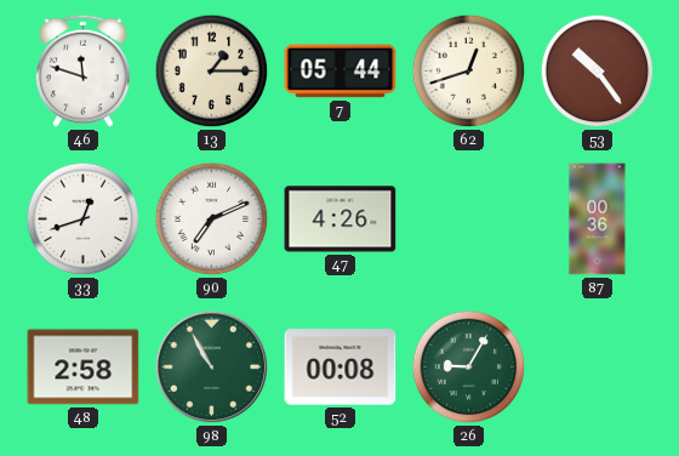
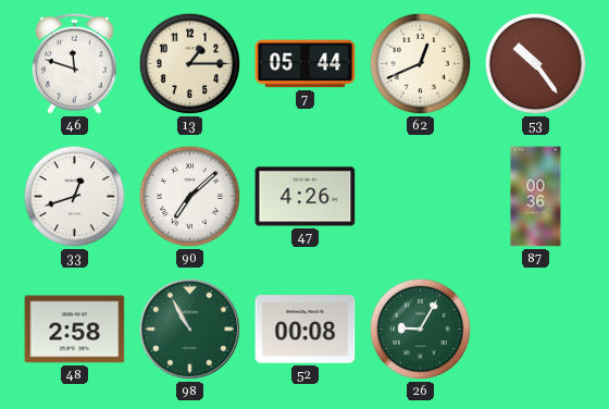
62: 12:42 -> 12:41 (421, 64)
90: 7:11 -> 7:08 (190, 197)
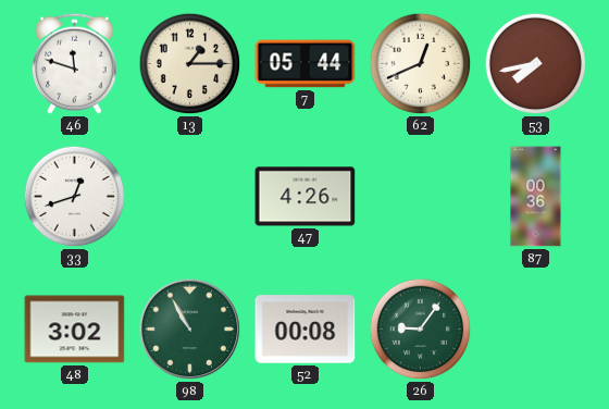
53: 10:24 -> 7:43 (536, 64)
90: 7:08 -> none (190, 197)
48: 2:58 -> 3:02 (75, 330)
26: 9:05 -> 9:06 (421, 330)
